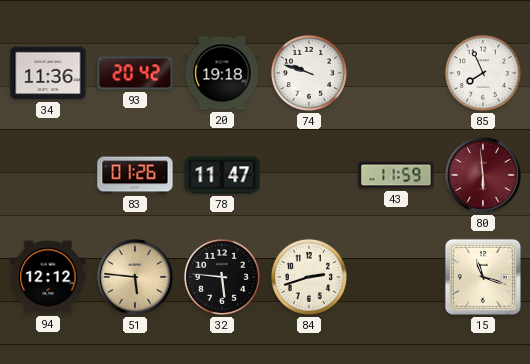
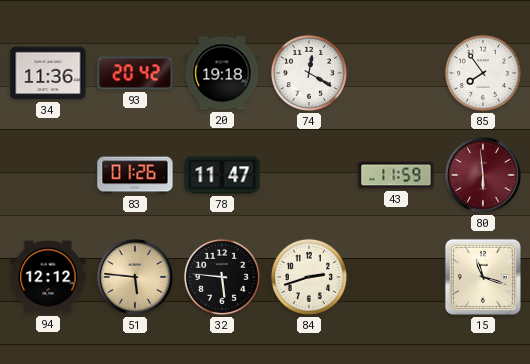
74: 9:48 -> 12:20 (309, 73)
85: 7:56 -> 7:54 (483, 73)
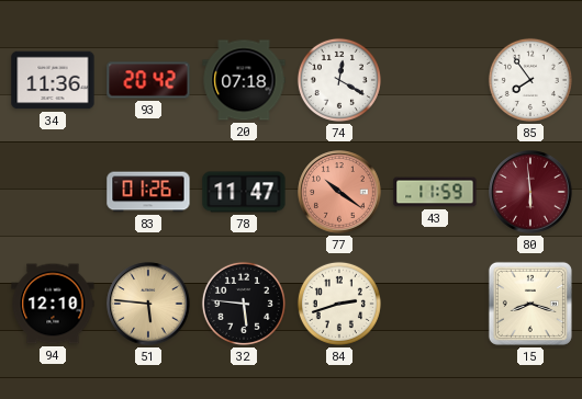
20: 19:18 -> 07:18 (244, 80)
77: none -> 10:21 (339, 192)
94: 12:12 -> 12:10 (53, 304)
15: 11:18 -> 8:18 (530, 304)
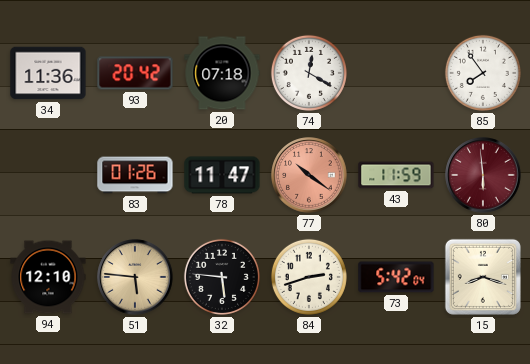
73: none -> 5:42 (396, 277)
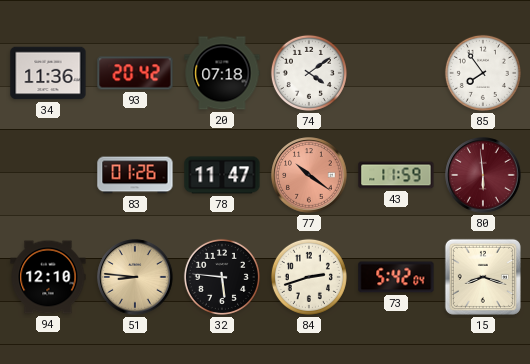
74: 12:20 -> 4:09 (309, 73)
51: 5:46 -> 8:46 (135, 277)
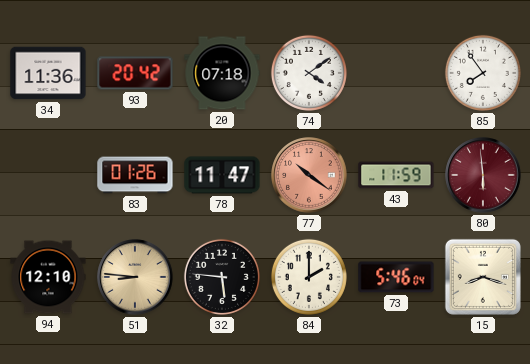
84: 2:42 -> 2:00 (309, 277)
73: 5:42 -> 5:46 (396, 277)
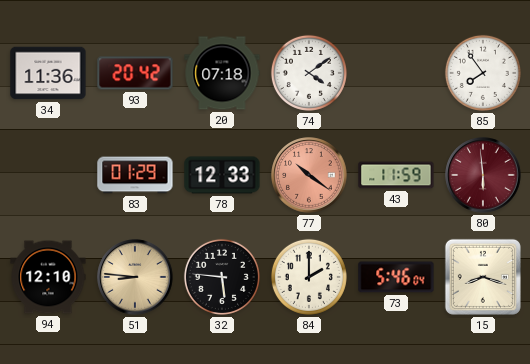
83: 01:26 -> 01:29 (135, 175)
78: 11:47 -> 12:33 (222, 175)
